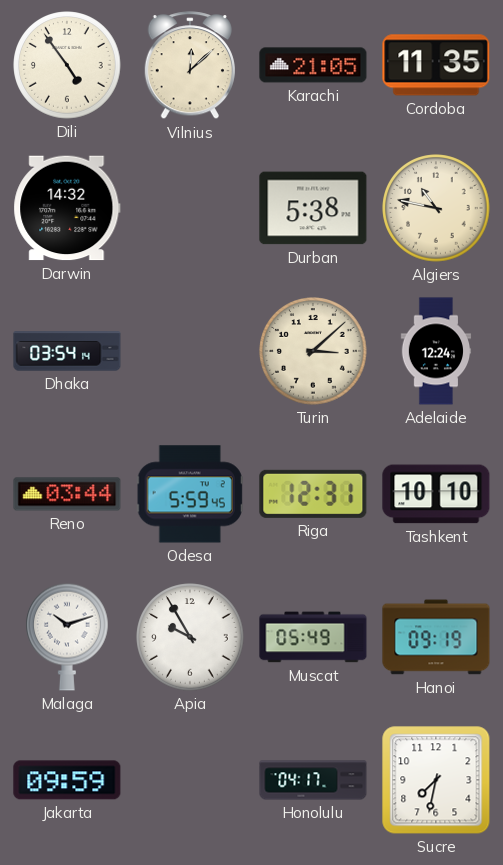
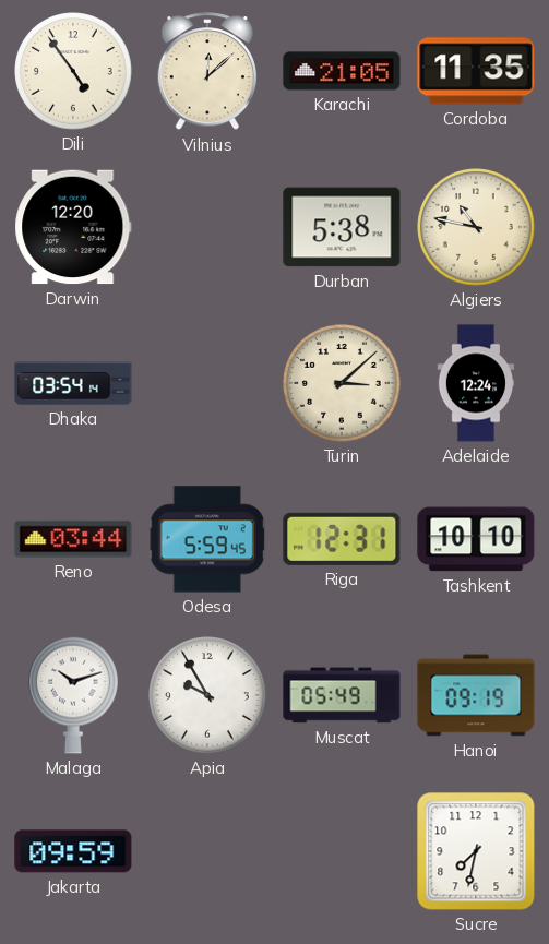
Darwin: 14:32 -> 12:20 (73, 227)
Honolulu: 04:17 -> none (313, 780)
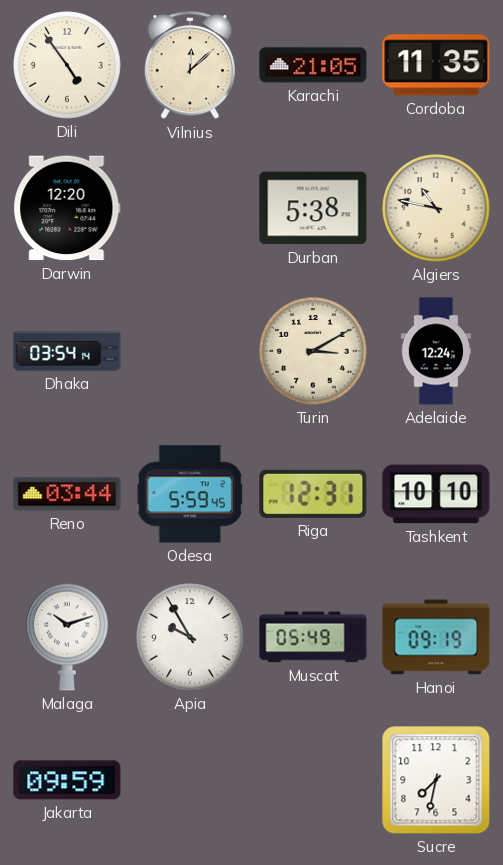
Turin: 3:08 -> 3:10 (313, 351)
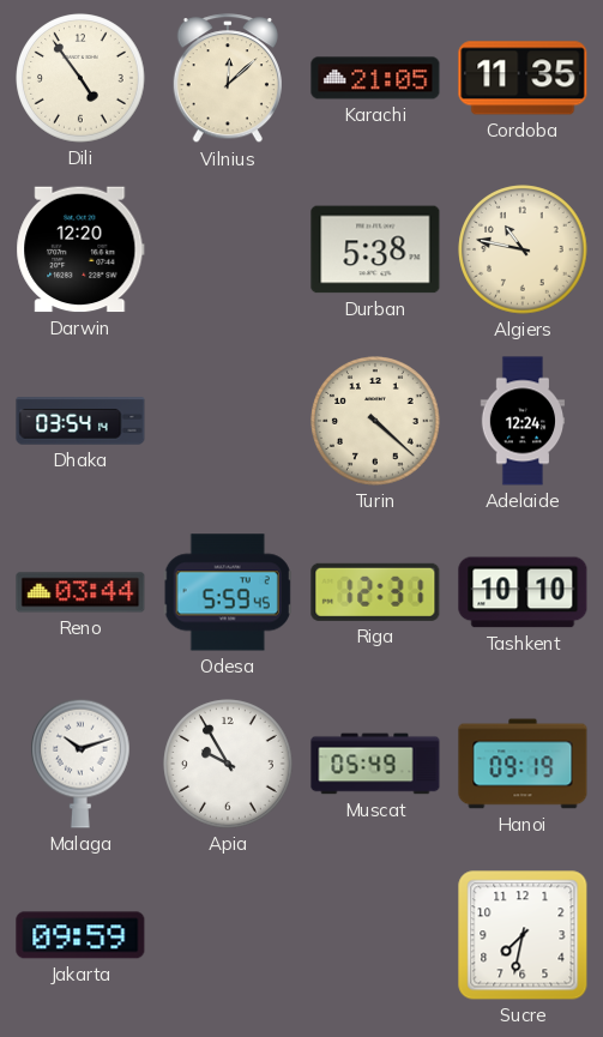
Turin: 3:10 -> 4:22 (375, 421)
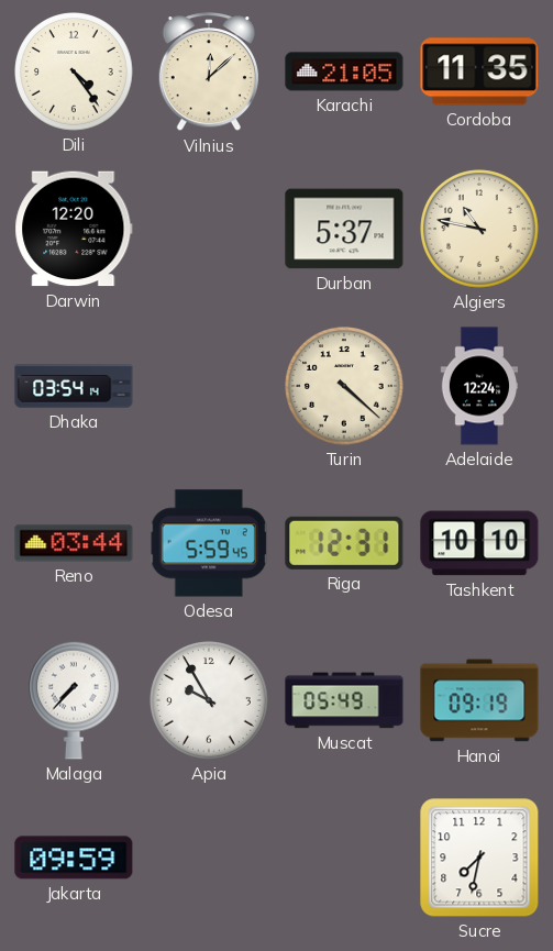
Dili: 4:54 -> 4:24 (74, 71)
Durban: 5:38 -> 5:37 (344, 229)
Malaga: 10:12 -> 7:37 (75, 700)
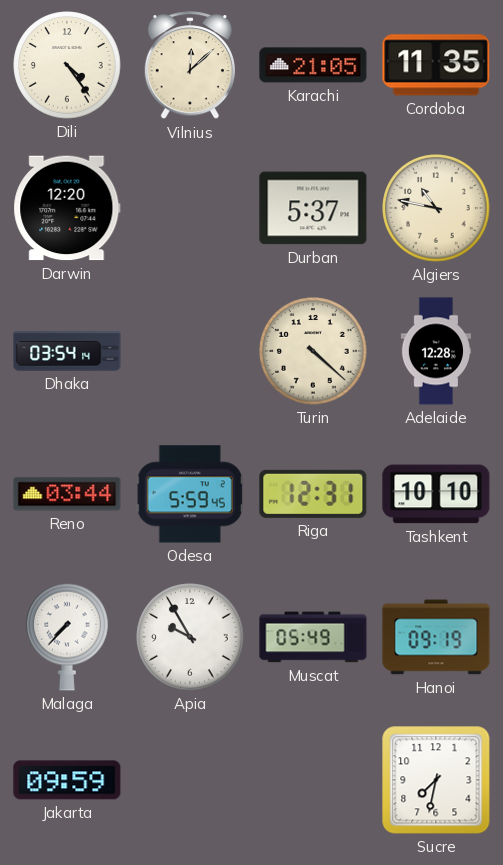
Adelaide: 12:24 -> 12:28 (436, 351)
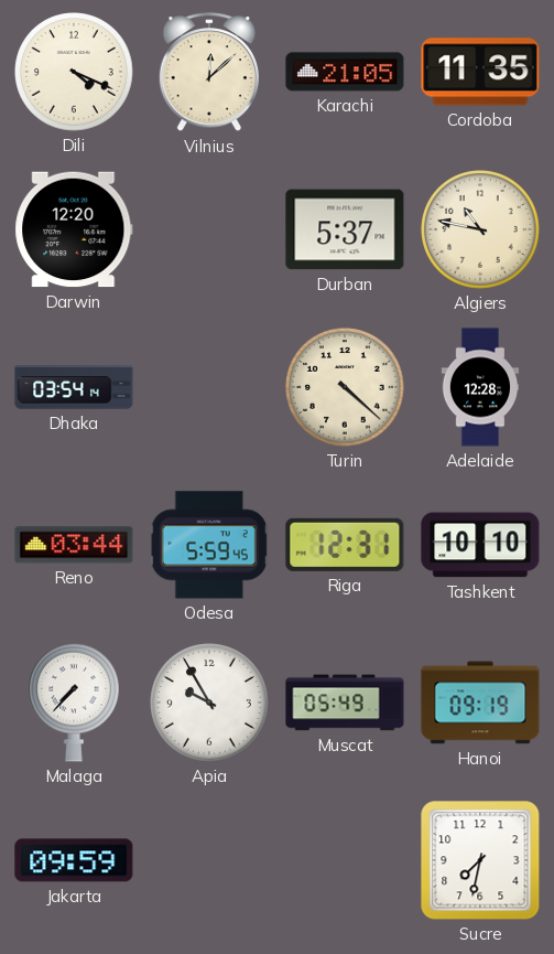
Dili: 4:24 -> 4:19 (74, 72)
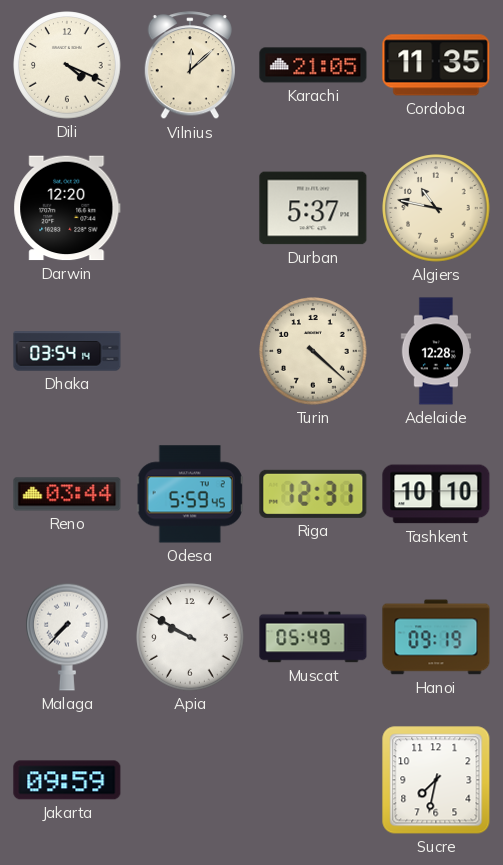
Apia: 9:55 -> 9:50 (190, 637)
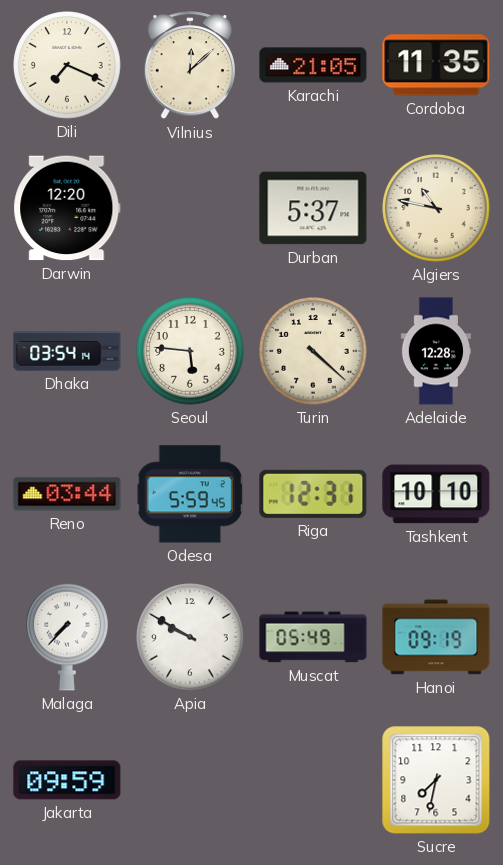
Dili: 4:19 -> 7:19 (67, 65)
Seoul: none -> 5:46 (190, 351)
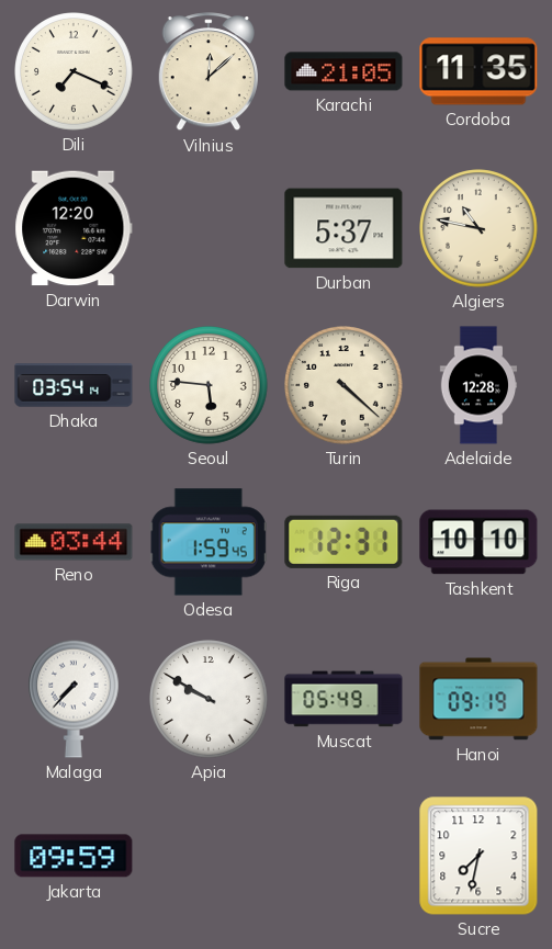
Odesa: 5:59 -> 1:59 (209, 542)
